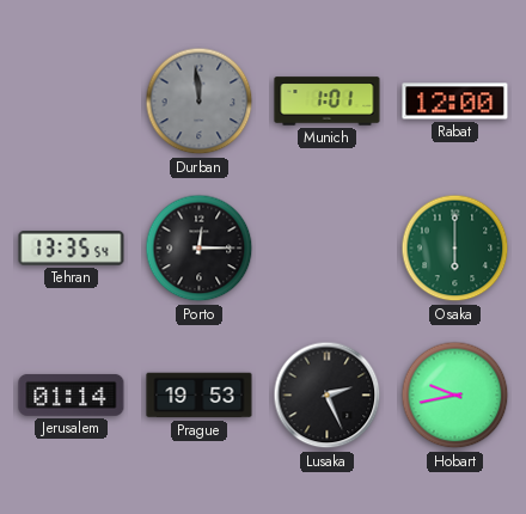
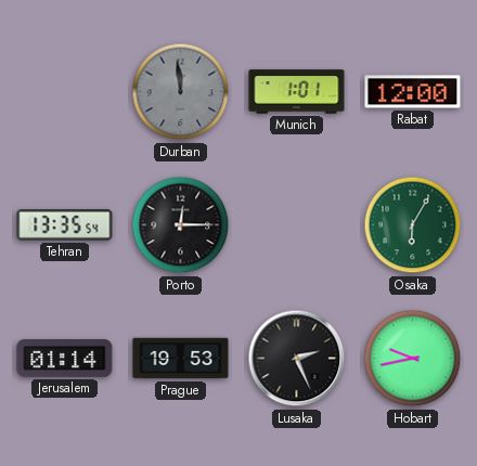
Osaka: 6:00 -> 6:05 (413, 225)
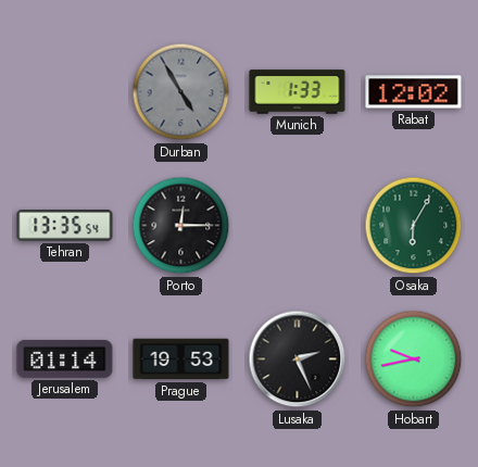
Durban: 11:59 -> 4:55 (181, 92)
Munich: 1:01 -> 1:33 (298, 92)
Rabat: 12:00 -> 12:02 (414, 92)
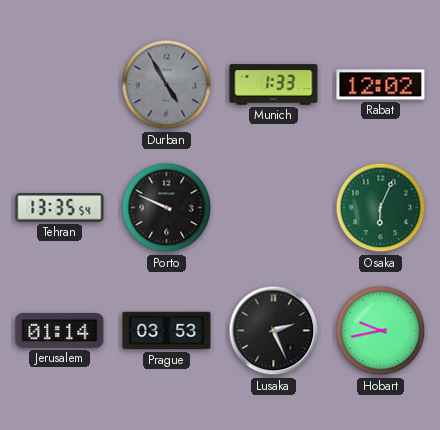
Porto: 12:15 -> 9:49 (167, 208)
Osaka: 6:05 -> 6:04 (381, 208)
Prague: 19:53 -> 03:53 (167, 331)
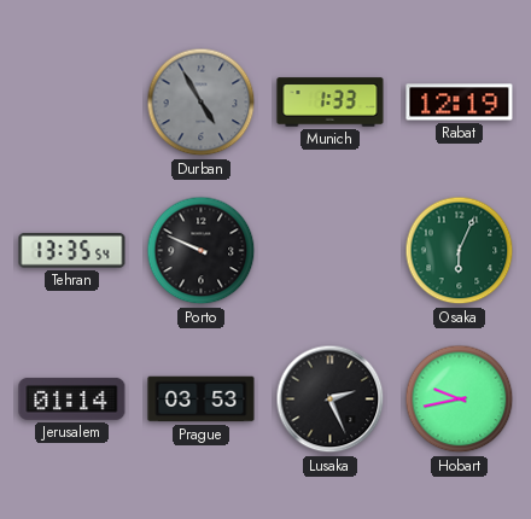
Rabat: 12:02 -> 12:19 (460, 103)
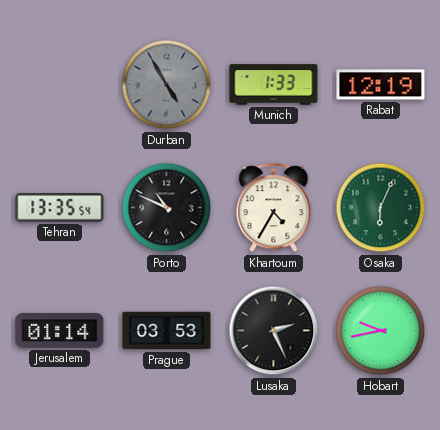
Porto: 9:49 -> 10:49 (167, 208)
Khartoum: none -> 4:35 (274, 208)
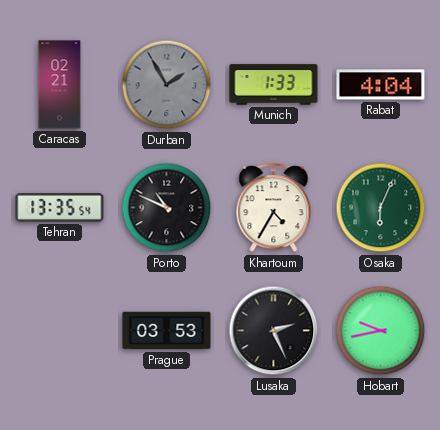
Caracas: none -> 02:21 (60, 85)
Durban: 4:55 -> 1:55 (167, 85)
Rabat: 12:19 -> 4:04 (381, 85)
Jerusalem: 01:14 -> none (60, 330)
